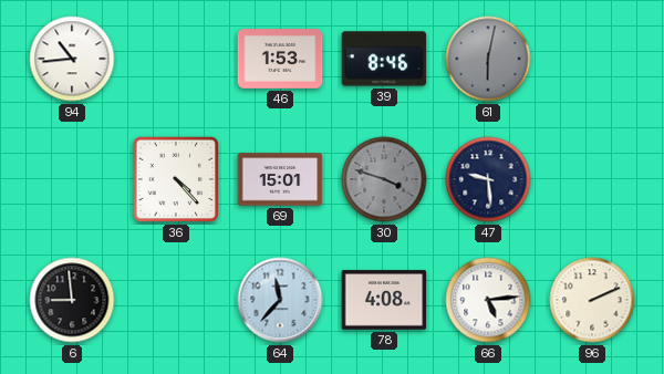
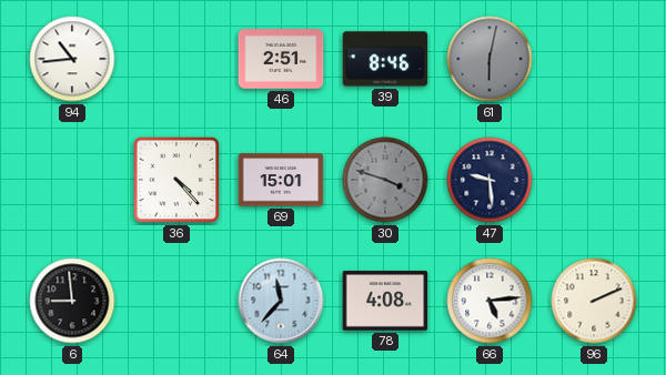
46: 1:53 -> 2:51 (281, 60)
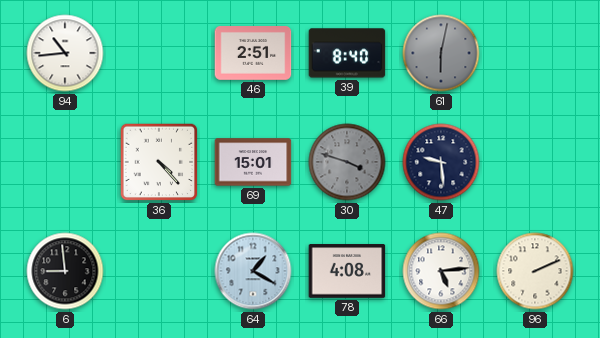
39: 8:46 -> 8:40 (347, 53)
64: 11:37 -> 1:20 (253, 271)
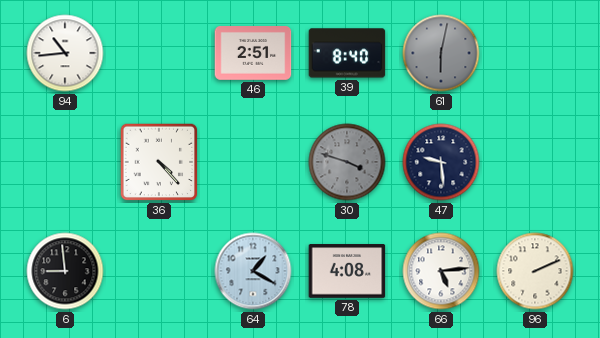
69: 15:01 -> none (253, 162)
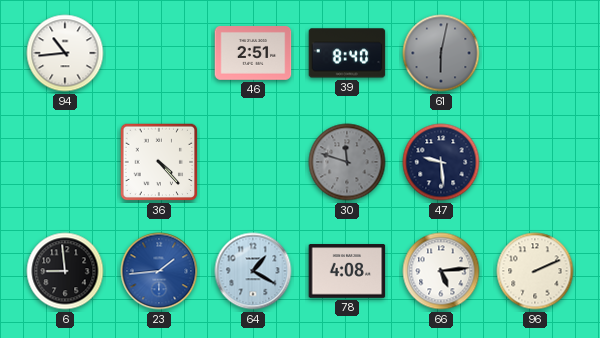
30: 3:48 -> 11:48 (347, 162)
23: none -> 1:44 (159, 271)
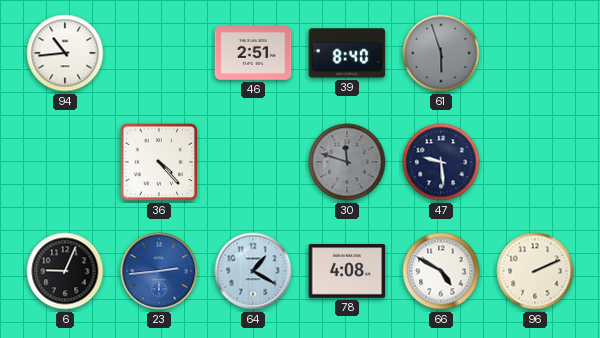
61: 6:02 -> 5:57 (441, 53)
6: 8:59 -> 9:04 (65, 271)
23: 1:44 -> 2:44 (159, 271)
66: 5:14 -> 4:50 (441, 271)
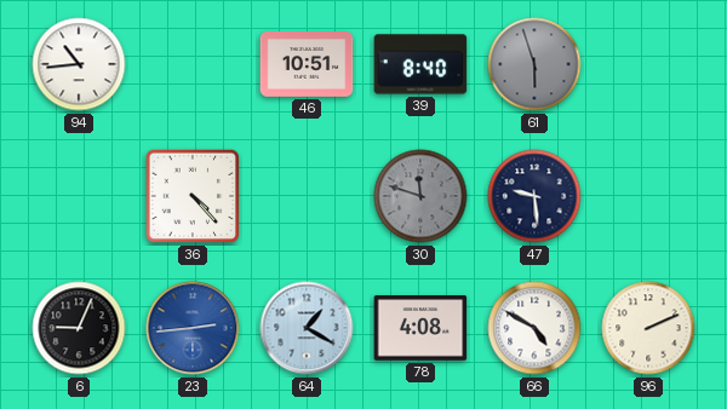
46: 2:51 -> 10:51 (307, 65)
